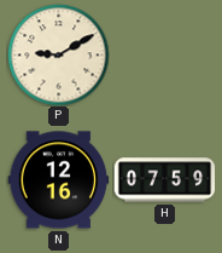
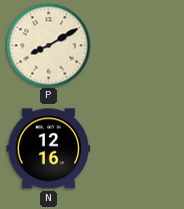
P: 9:10 -> 8:10 (48, 45)
H: 07:59 -> none (164, 180)
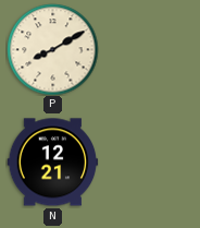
N: 12:16 -> 12:21 (52, 163)
